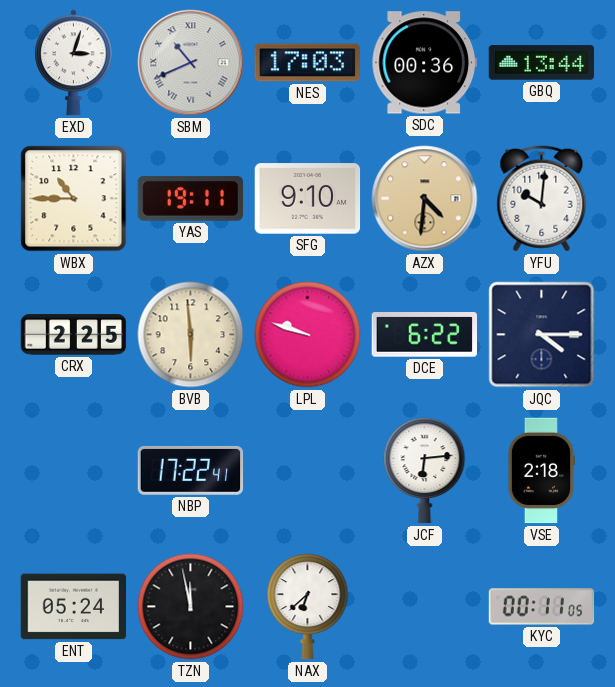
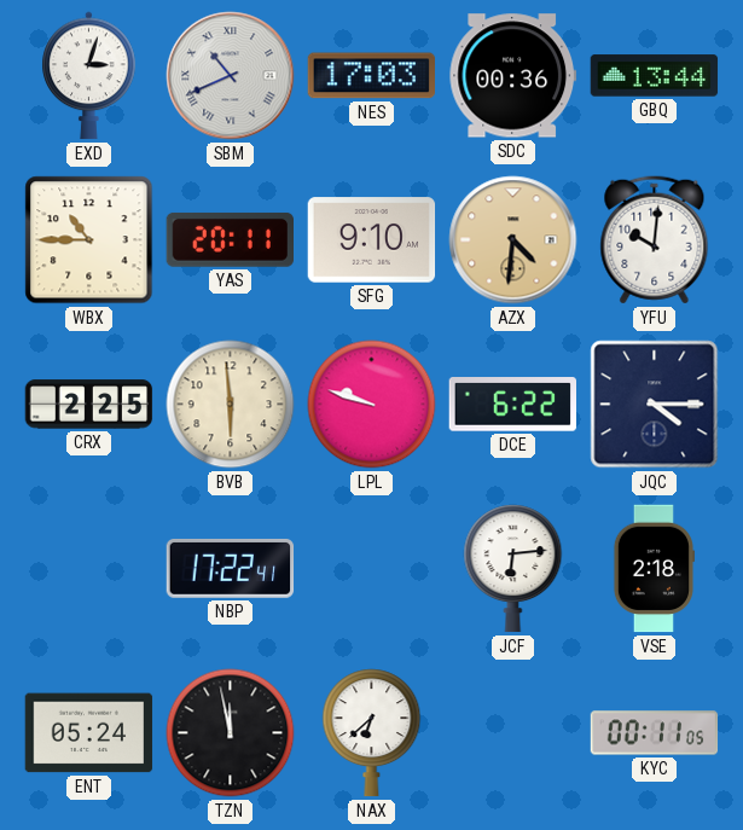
YAS: 19:11 -> 20:11 (230, 240)
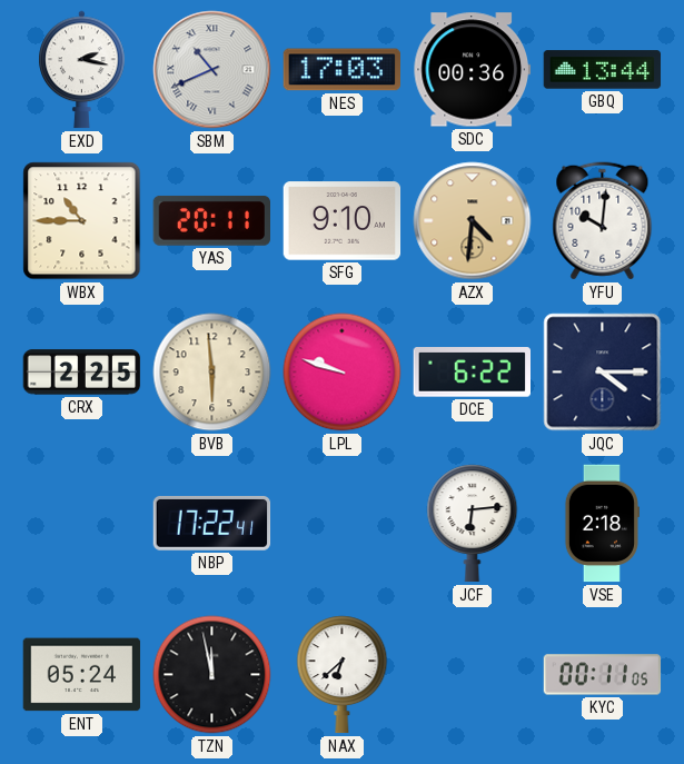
EXD: 3:03 -> 2:17 (82, 70)
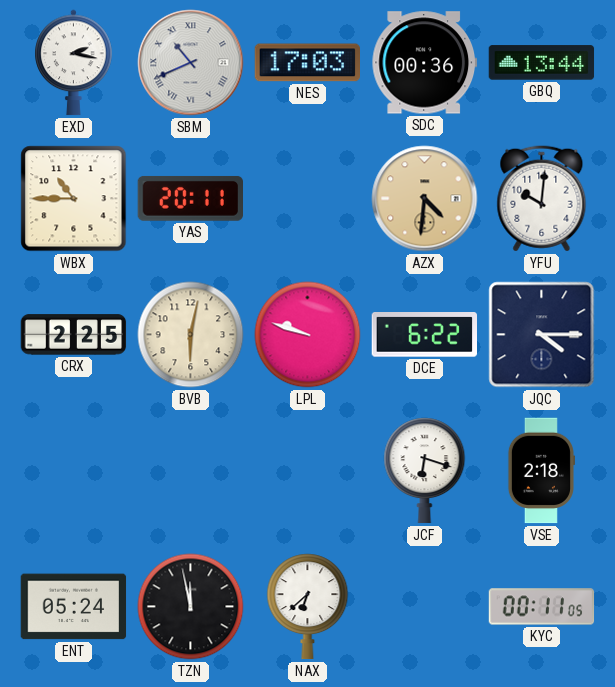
SFG: 9:10 -> none (343, 221)
BVB: 5:59 -> 6:02 (191, 335)
NBP: 17:22 -> none (212, 523)
JCF: 6:14 -> 6:18 (425, 471)
